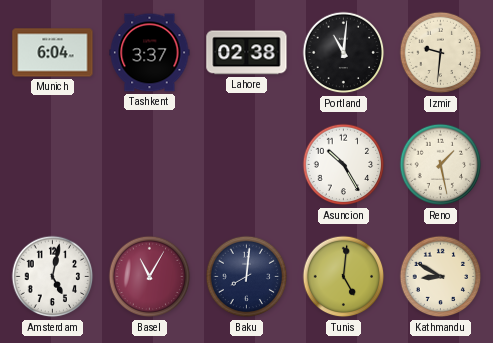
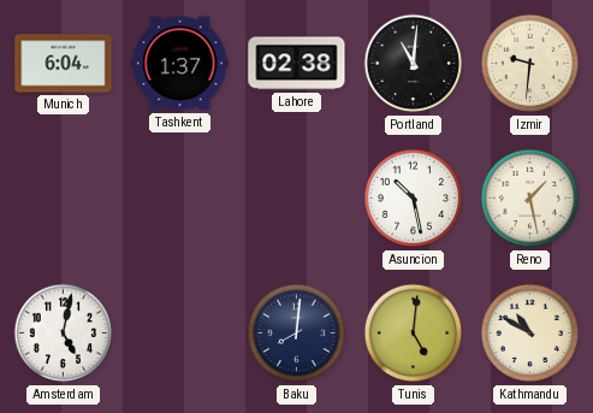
Tashkent: 3:37 -> 1:37 (180, 64)
Asuncion: 10:25 -> 10:28 (414, 199)
Basel: 11:05 -> none (150, 277)
Kathmandu: 8:50 -> 10:50 (530, 334)
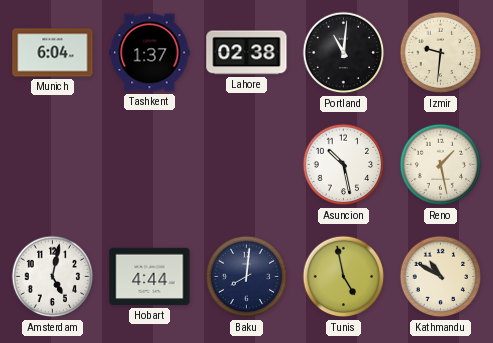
Hobart: none -> 4:44 (150, 277)
Tunis: 5:01 -> 4:58 (344, 277)
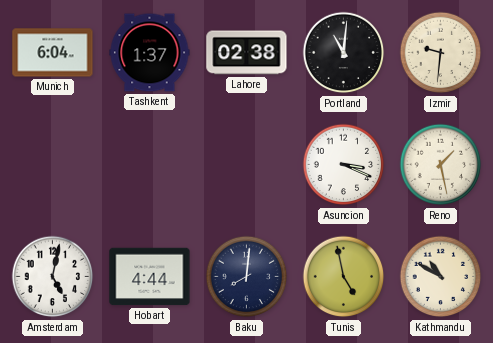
Asuncion: 10:28 -> 3:19 (344, 165)
